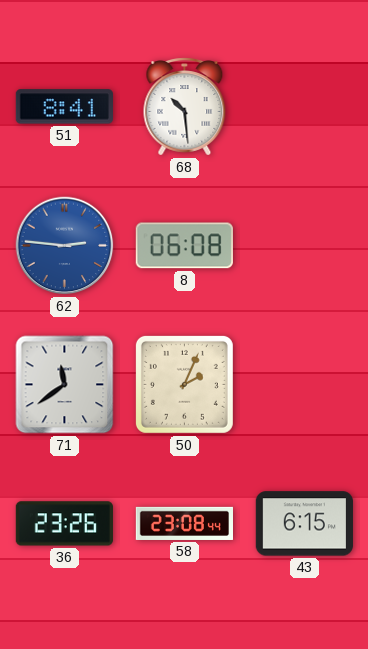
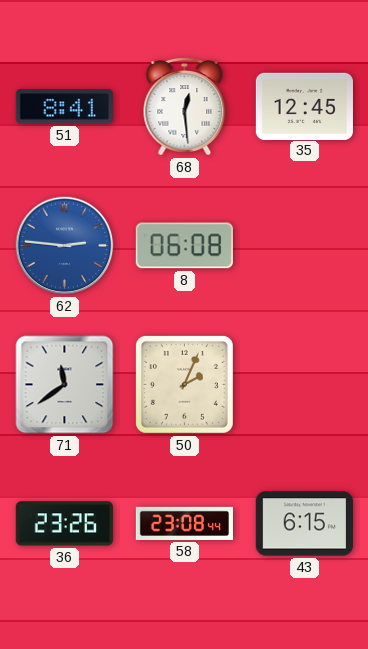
68: 10:29 -> 12:29 (185, 107)
35: none -> 12:45 (304, 106)
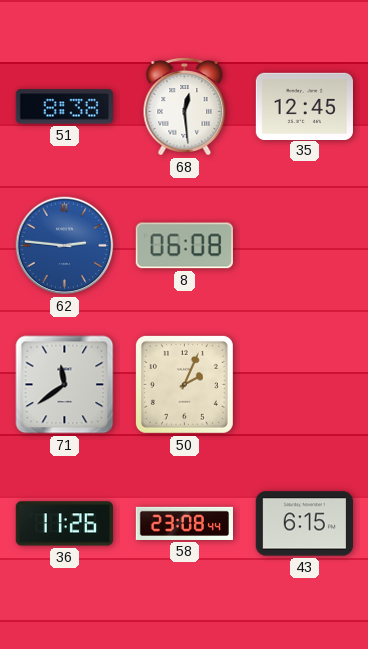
51: 8:41 -> 8:38 (64, 107)
36: 23:26 -> 11:26 (64, 524)
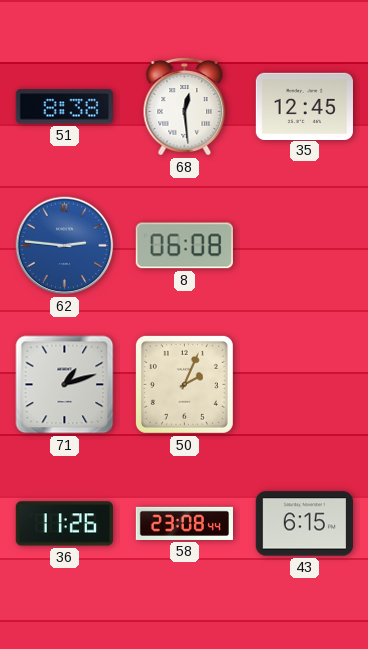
71: 11:39 -> 1:12 (65, 385)
